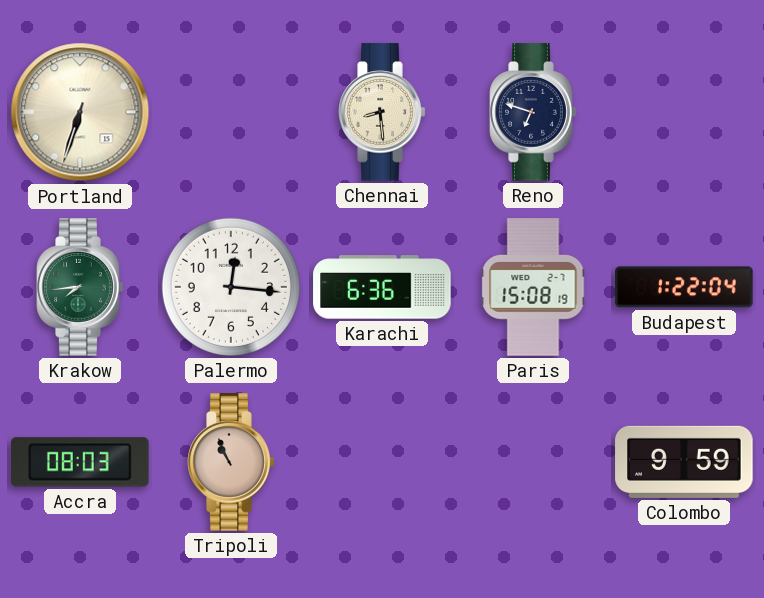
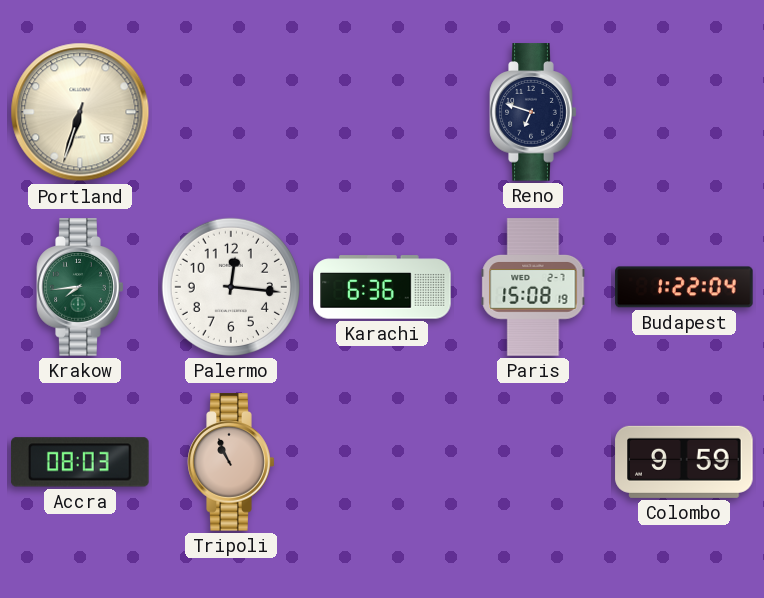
Chennai: 8:29 -> none (382, 112)
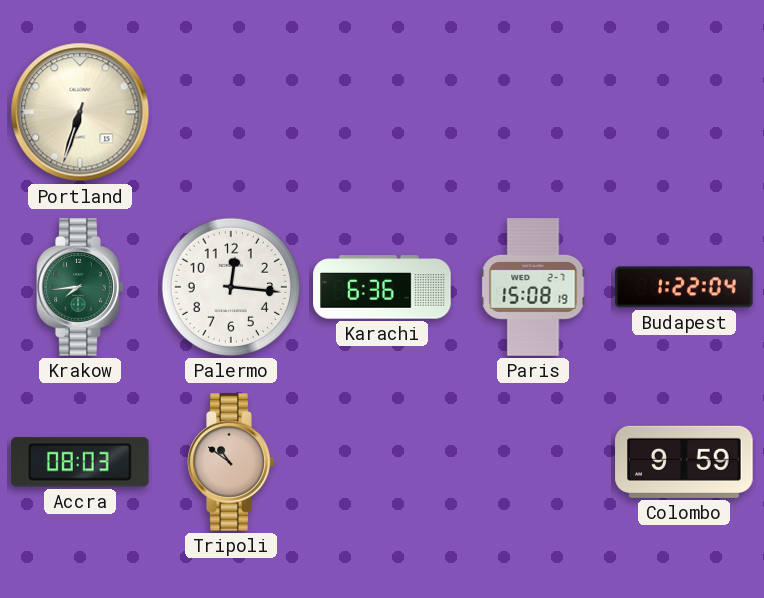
Reno: 6:48 -> none (533, 112)
Tripoli: 10:56 -> 10:51 (231, 462)
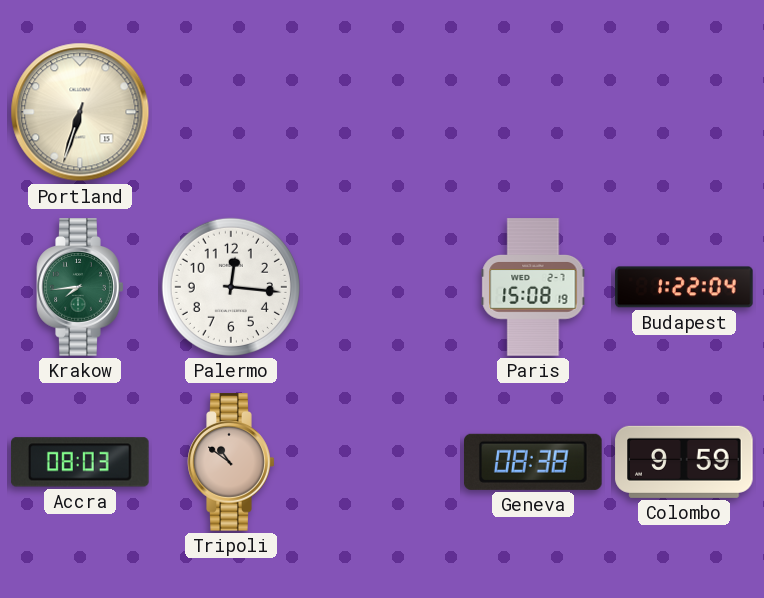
Karachi: 6:36 -> none (382, 287)
Geneva: none -> 08:38 (534, 462)
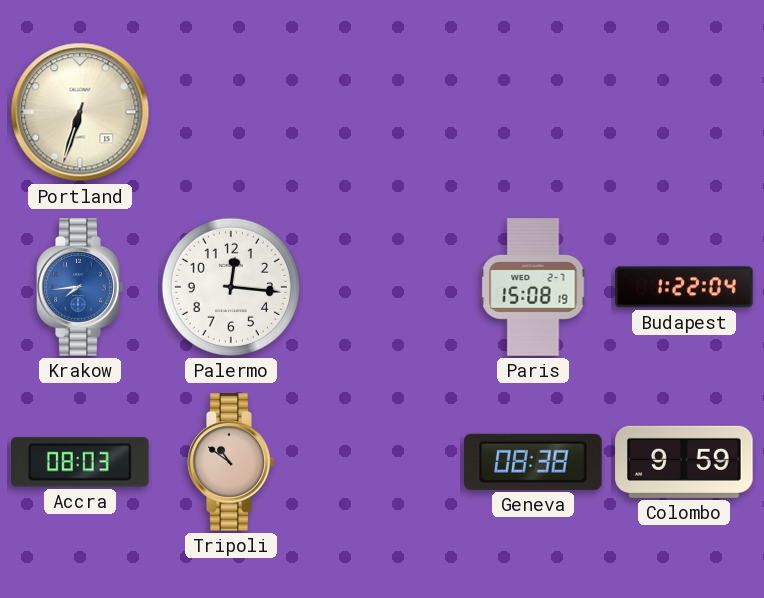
Krakow dial: green -> blue (80, 287)
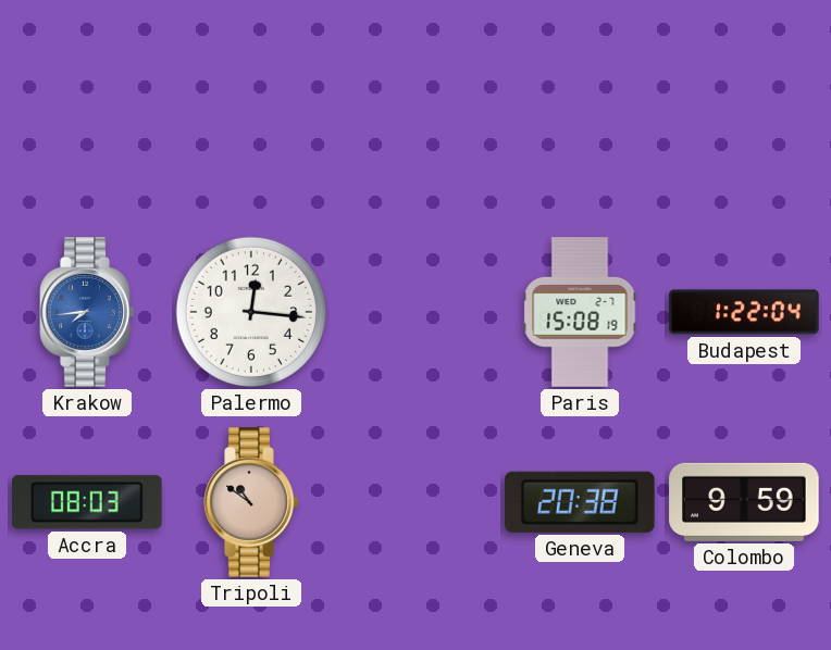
Portland: 6:33 -> none (80, 112)
Geneva: 08:38 -> 20:38 (581, 502)
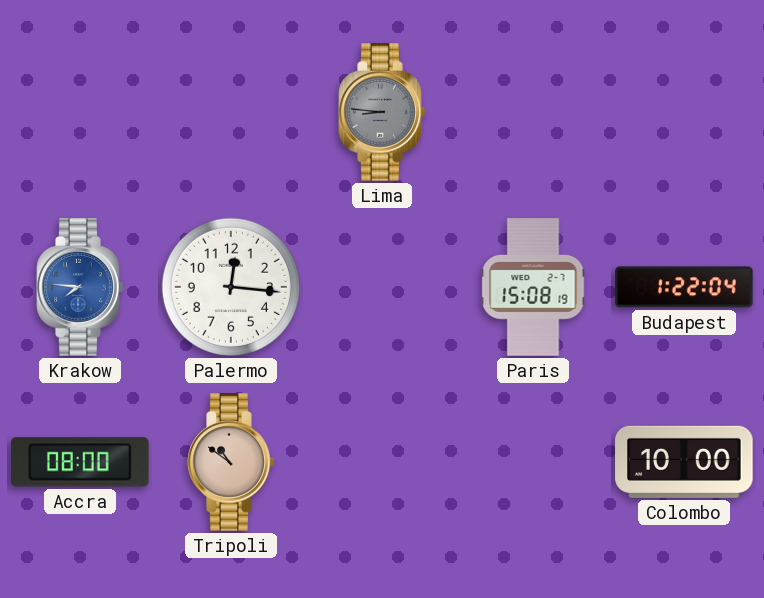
Lima: none -> 8:46 (382, 112)
Krakow: 7:44 -> 7:46 (80, 287)
Accra: 08:03 -> 08:00 (80, 462)
Geneva: 20:38 -> none (581, 502)
Colombo: 9:59 -> 10:00 (684, 462)
